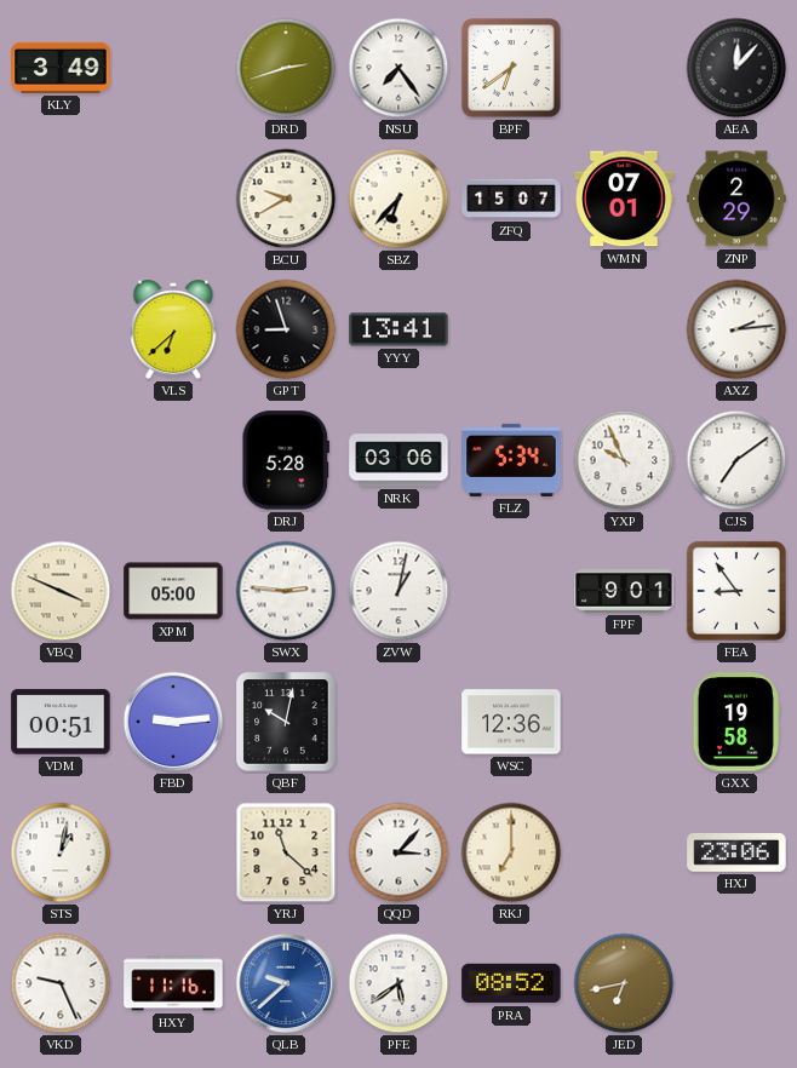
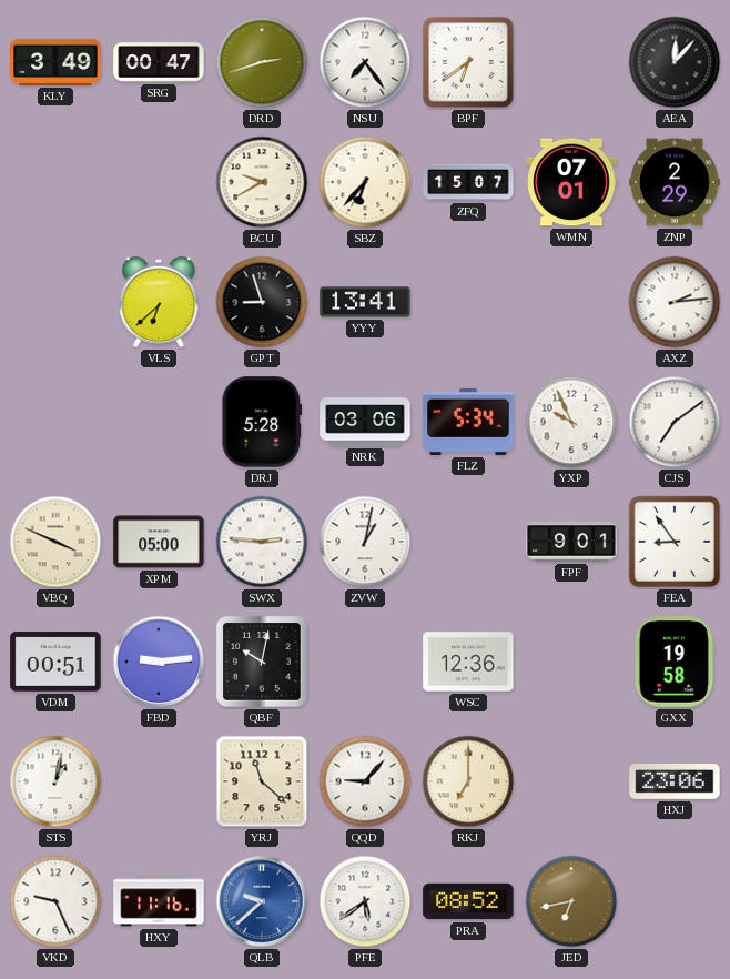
SRG: none -> 00:47 (159, 62)
QQD: 3:07 -> 9:07 (365, 781)
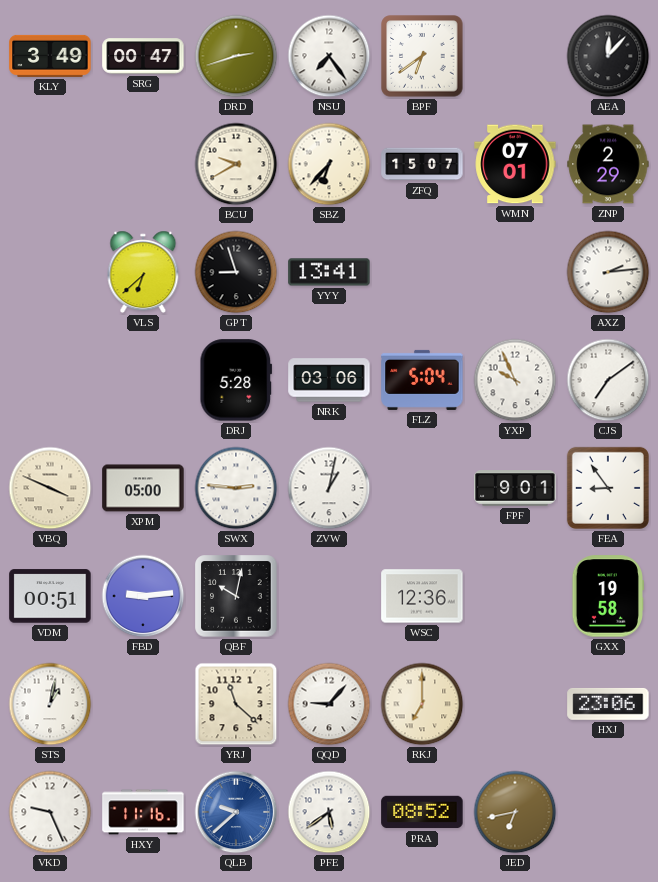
FLZ: 5:34 -> 5:04 (422, 380)
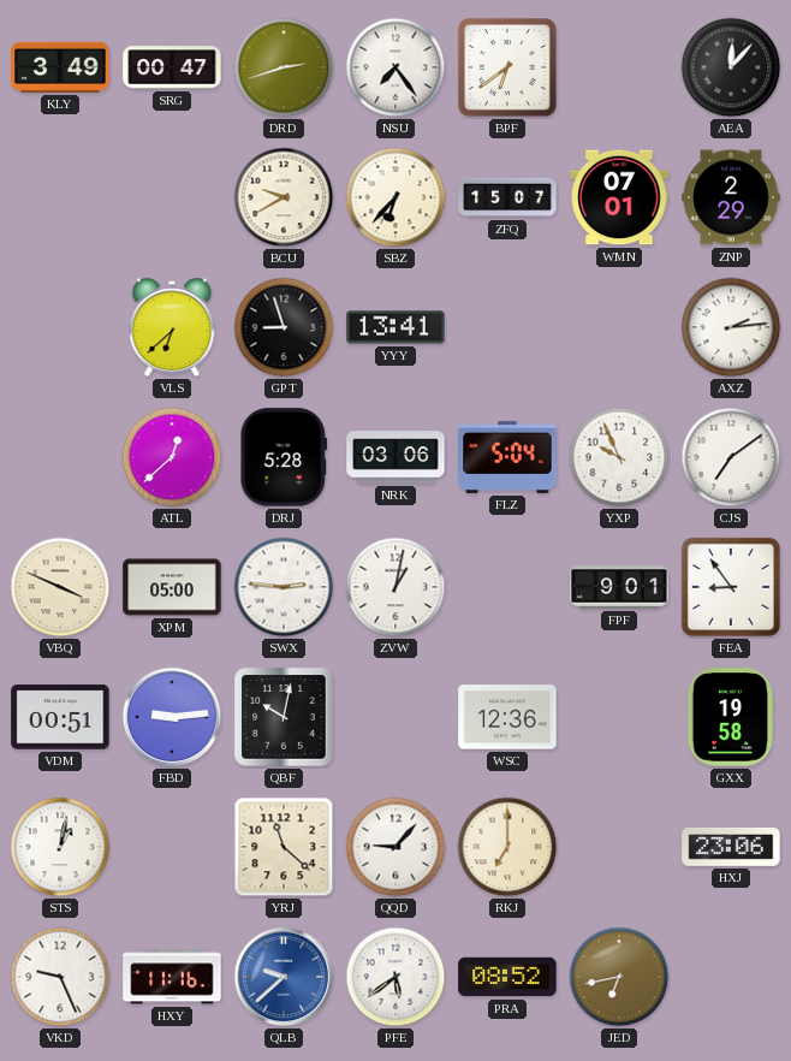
ATL: none -> 12:38 (172, 457)
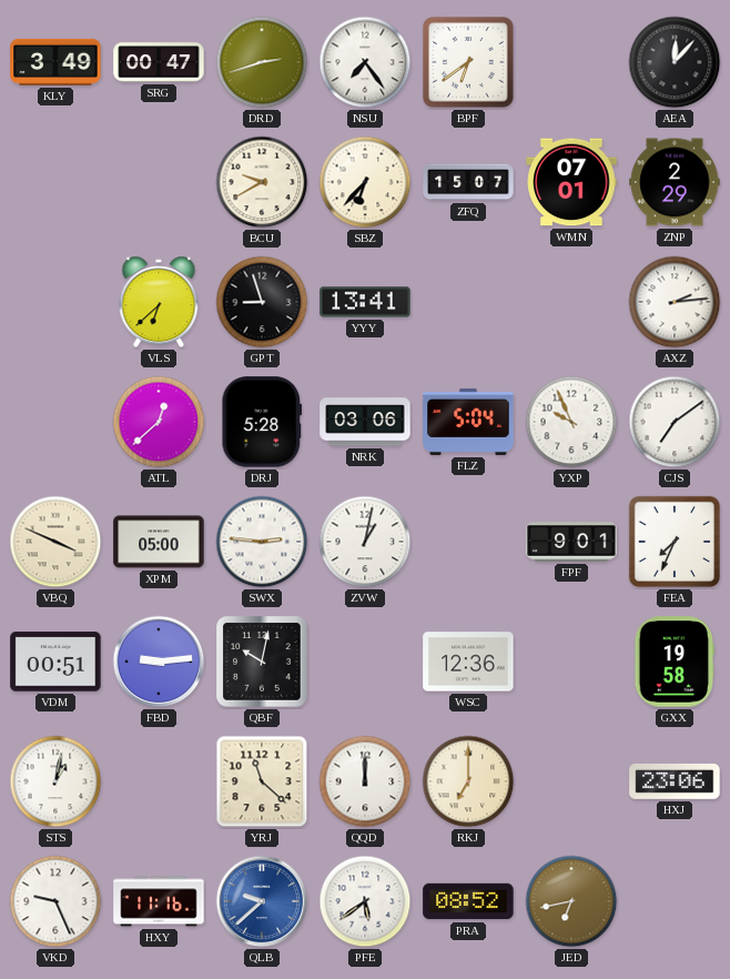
FEA: 8:54 -> 7:34 (675, 542)
QQD: 9:07 -> 12:00 (365, 781)
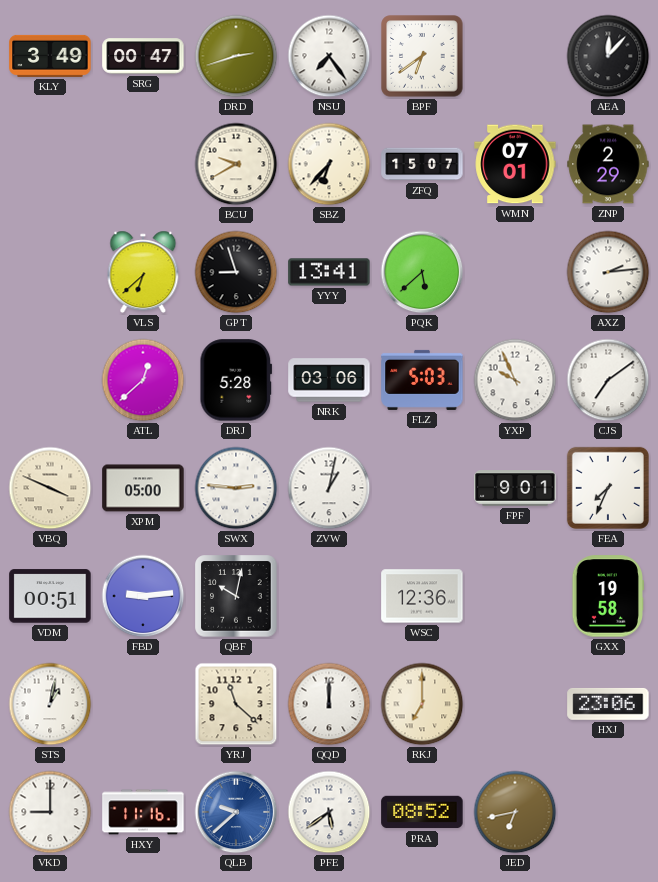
PQK: none -> 5:38 (422, 272)
FLZ: 5:04 -> 5:03 (422, 380)
VKD: 9:26 -> 9:00 (50, 812)
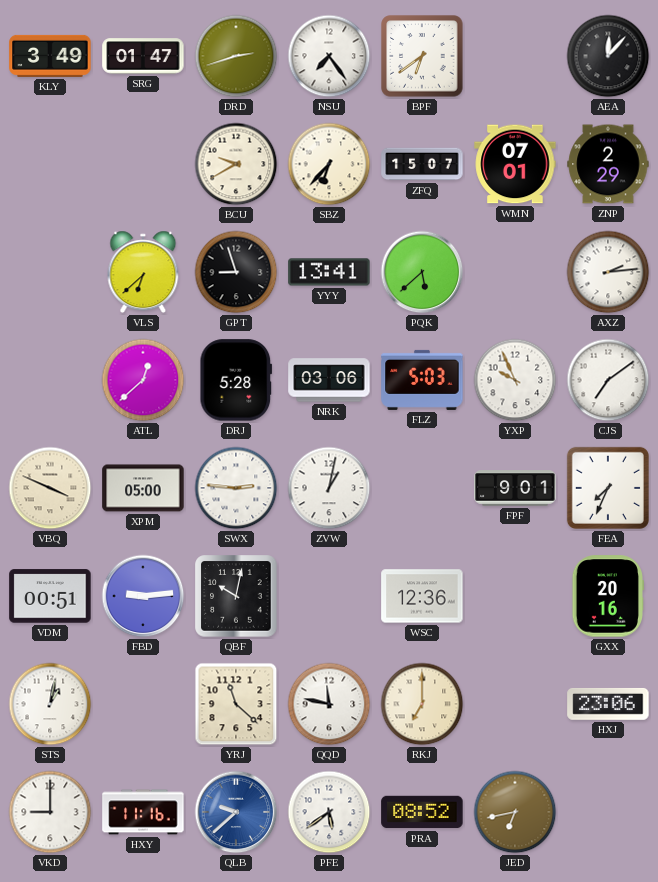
SRG: 00:47 -> 01:47 (143, 56)
GXX: 19:58 -> 20:16 (607, 596)
QQD: 12:00 -> 11:47 (329, 704)
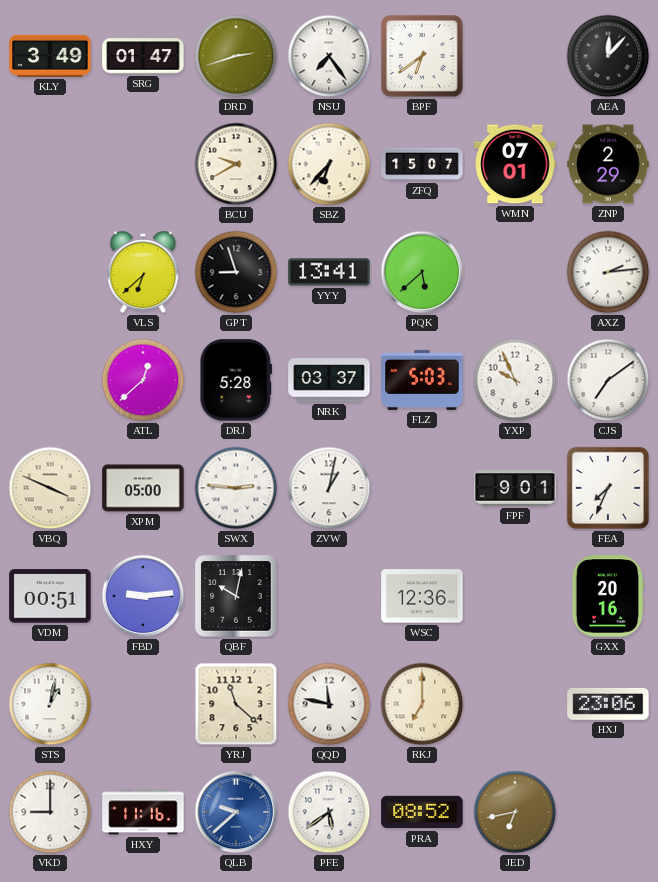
NRK: 03:06 -> 03:37 (329, 380)
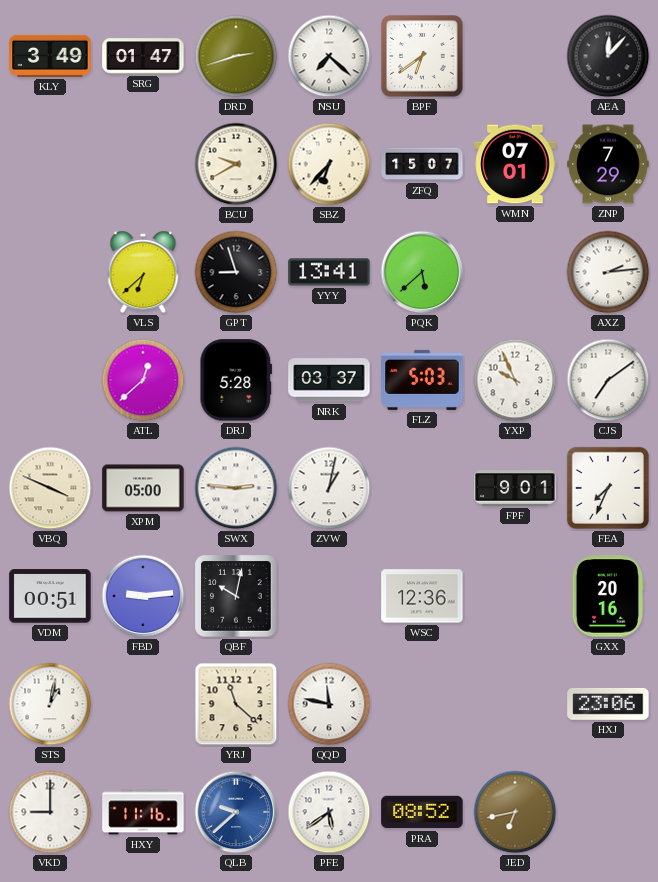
NSU: 7:24 -> 7:22 (329, 56)
ZNP: 2:29 -> 7:29 (608, 164)
RKJ: 7:00 -> none (422, 704)
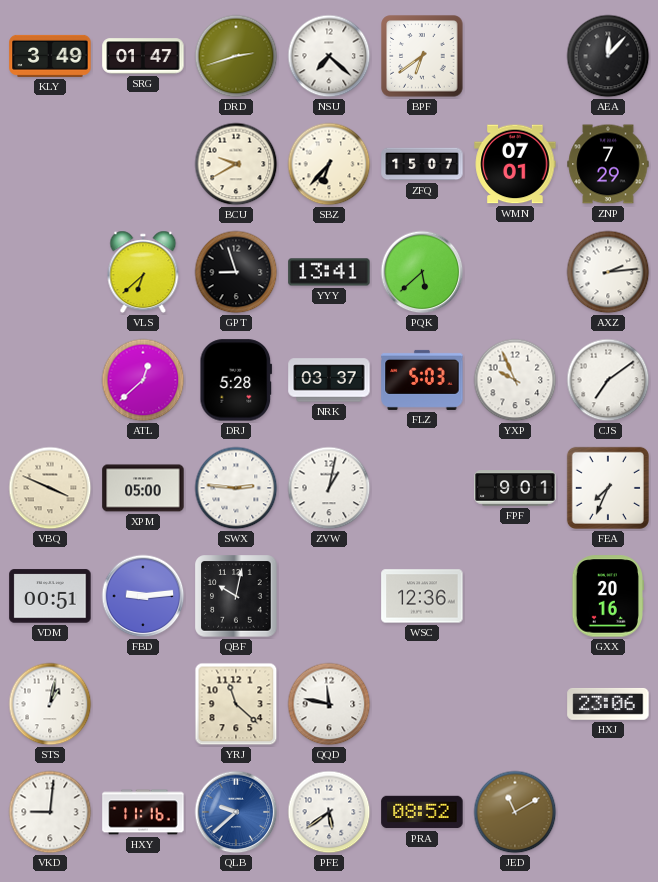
VKD: 9:00 -> 9:01 (50, 812)
JED: 6:43 -> 11:10 (515, 812)
